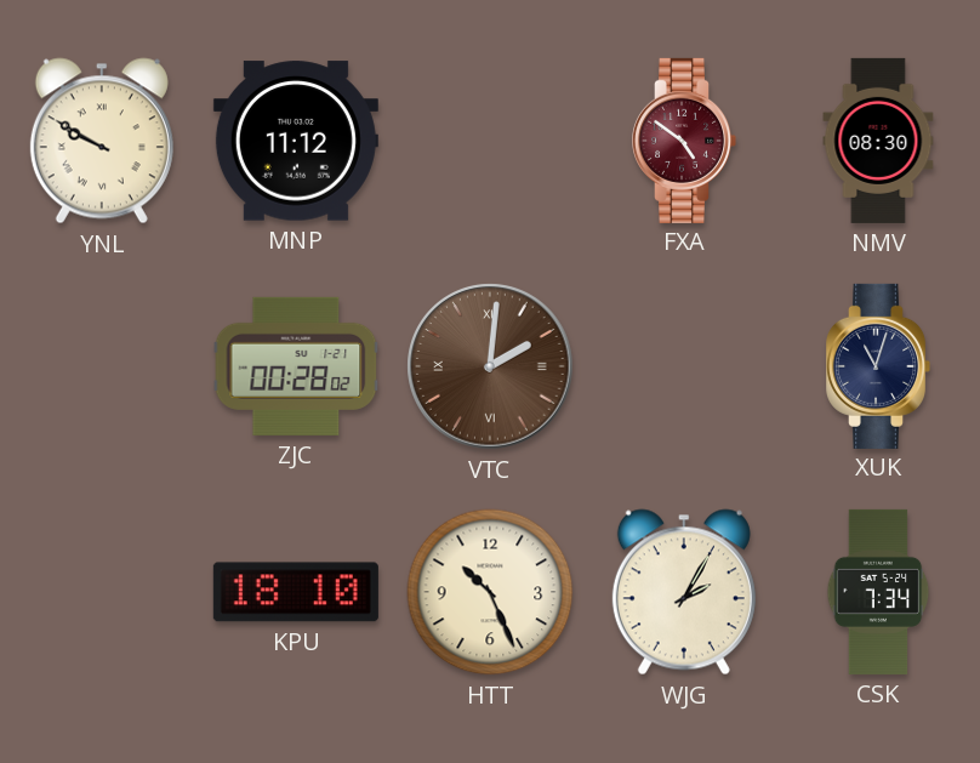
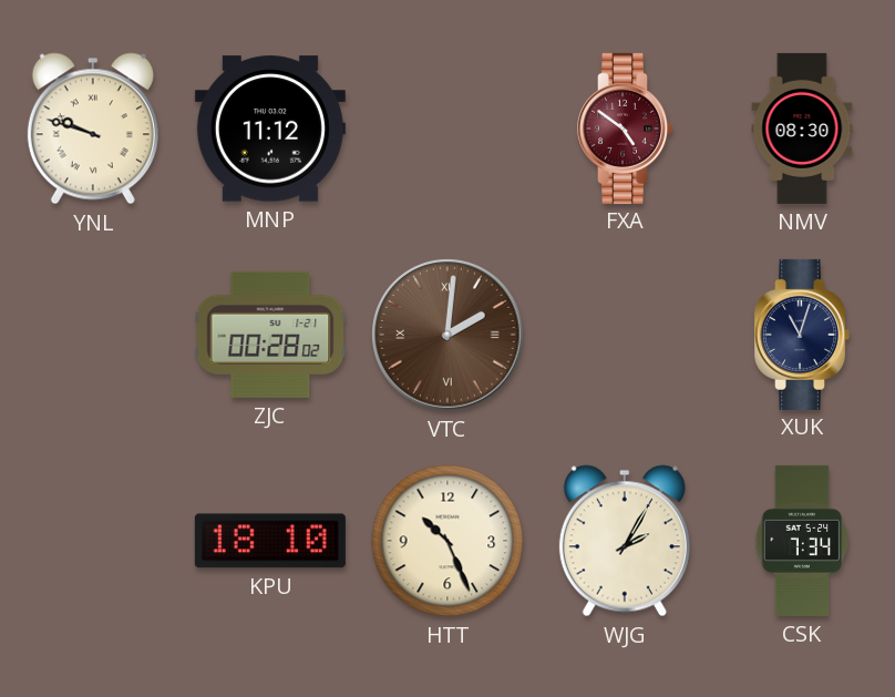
YNL: 9:50 -> 9:48 (93, 129)
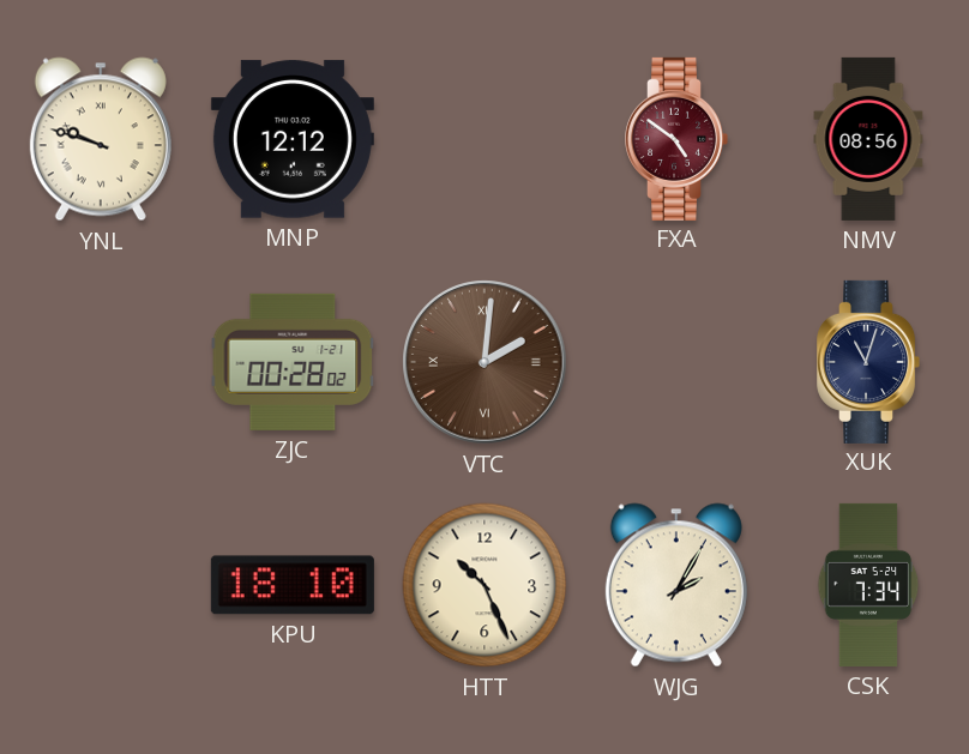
MNP: 11:12 -> 12:12 (293, 139)
NMV: 08:30 -> 08:56 (868, 139)
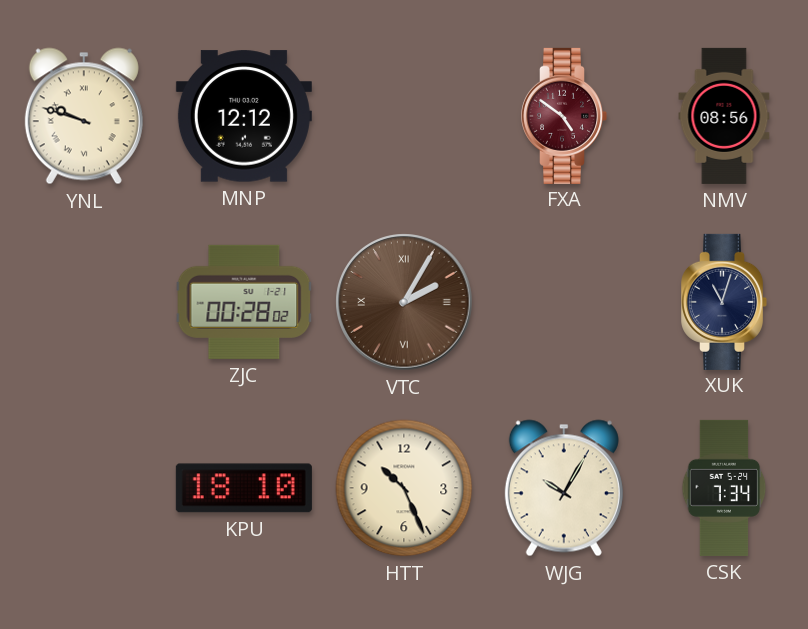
VTC: 2:01 -> 2:05 (404, 302)
WJG: 2:05 -> 10:05 (564, 488)
